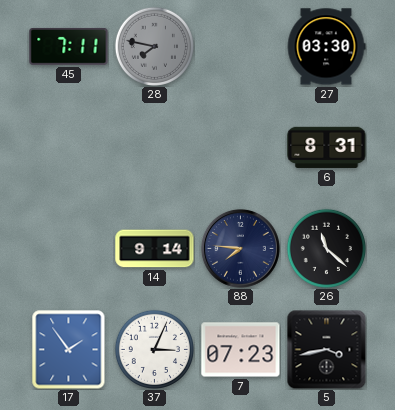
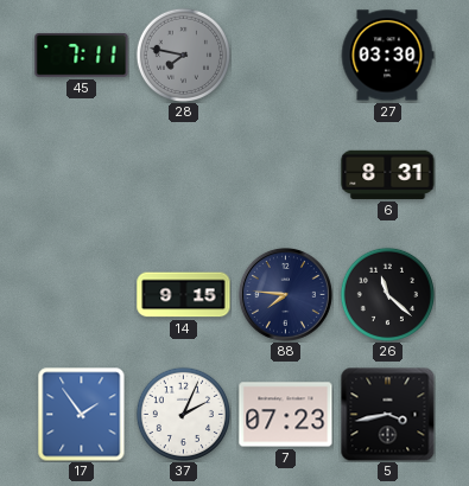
14: 9:14 -> 9:15 (184, 295)
37: 3:04 -> 2:04 (183, 414)
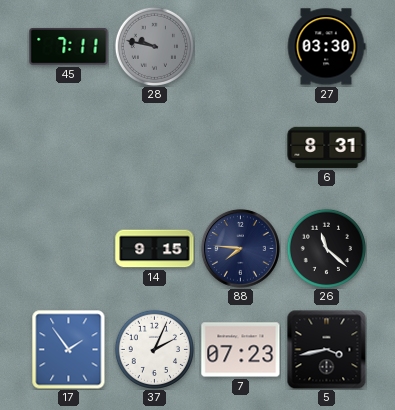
28: 7:47 -> 9:47 (154, 46)
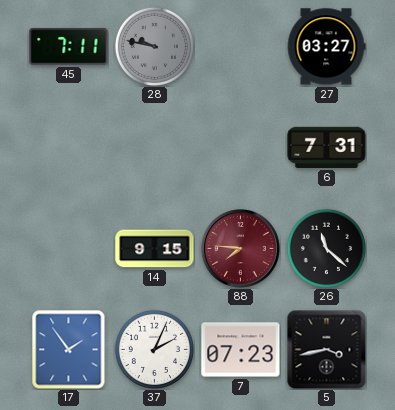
27: 03:30 -> 03:27 (326, 47)
6: 8:31 -> 7:31 (327, 147)
88 dial: navy -> burgundy (240, 248)
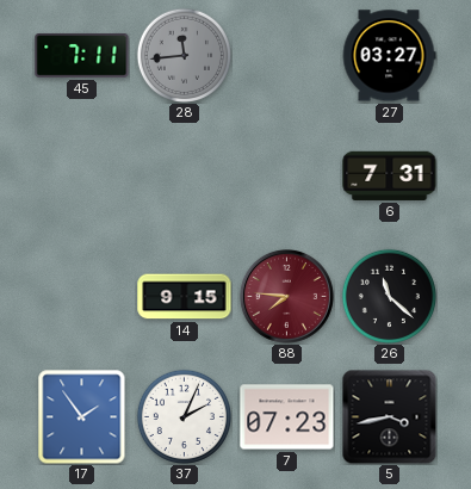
28: 9:47 -> 11:44 (184, 55)
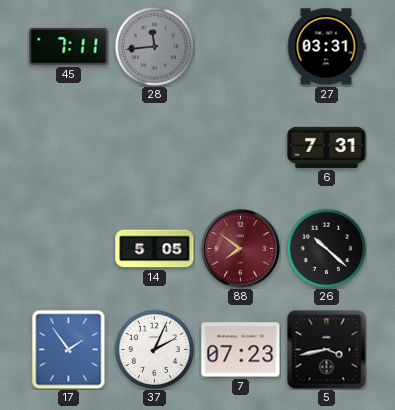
27: 03:27 -> 03:31 (326, 47)
14: 9:15 -> 5:05 (155, 249)
88: 7:46 -> 7:51 (240, 248)
26: 11:22 -> 10:22 (326, 248)
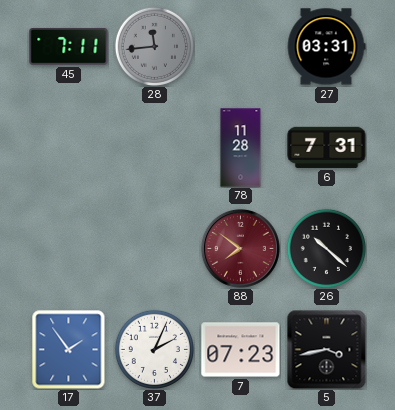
78: none -> 11:28 (241, 148)
14: 5:05 -> none (155, 249)
